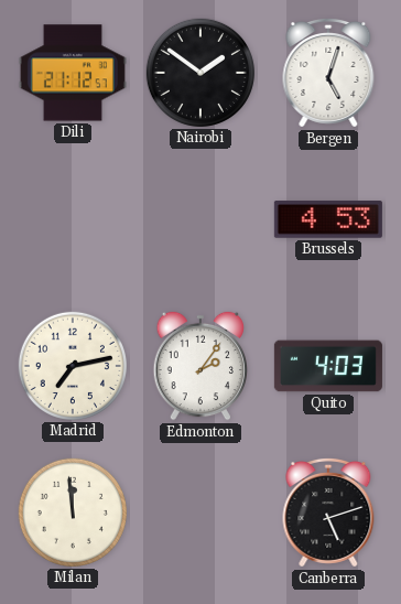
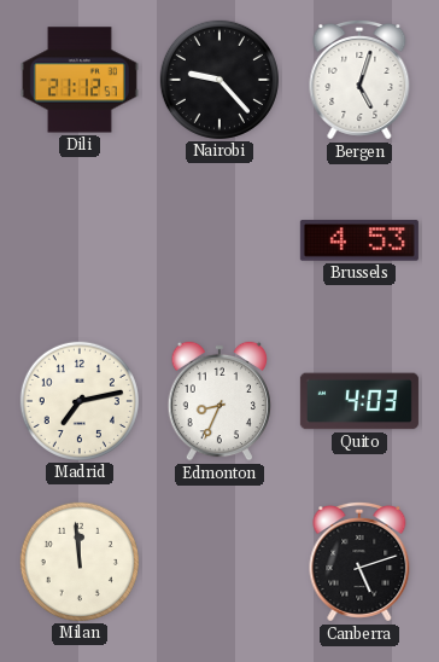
Nairobi: 1:51 -> 9:23 (219, 80)
Edmonton: 2:06 -> 8:34 (218, 401)
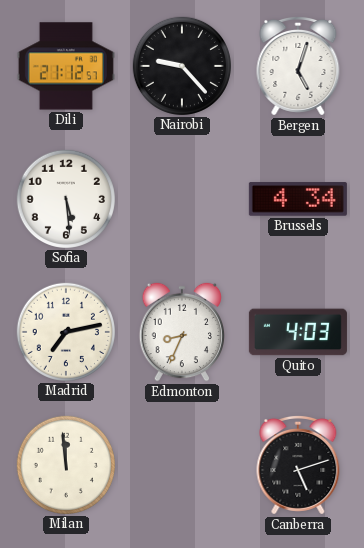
Sofia: none -> 5:29 (66, 199)
Brussels: 4:53 -> 4:34 (298, 199)
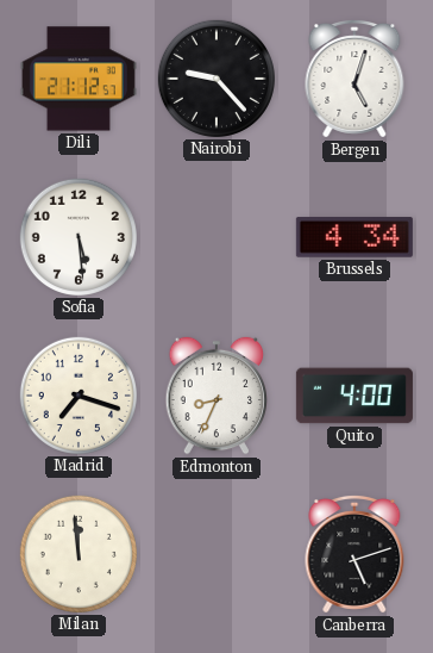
Madrid: 7:13 -> 7:18 (79, 396)
Quito: 4:03 -> 4:00 (354, 396)
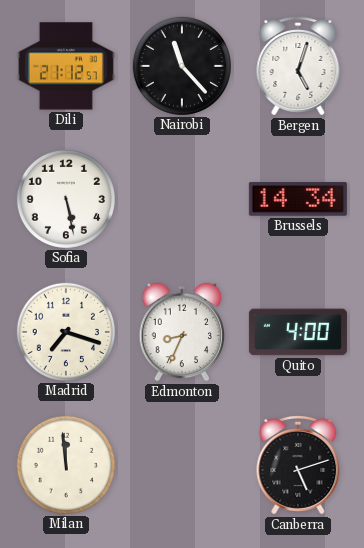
Nairobi: 9:23 -> 11:23 (182, 66)
Sofia: 5:29 -> 5:28 (66, 199)
Brussels: 4:34 -> 14:34 (298, 199)
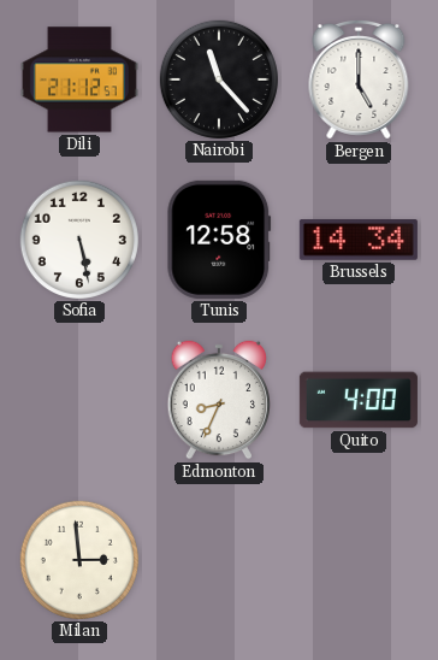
Bergen: 5:03 -> 5:00 (359, 79)
Tunis: none -> 12:58 (219, 240)
Madrid: 7:18 -> none (66, 332)
Milan: 11:59 -> 2:59 (79, 560)
Canberra: 5:12 -> none (298, 465)
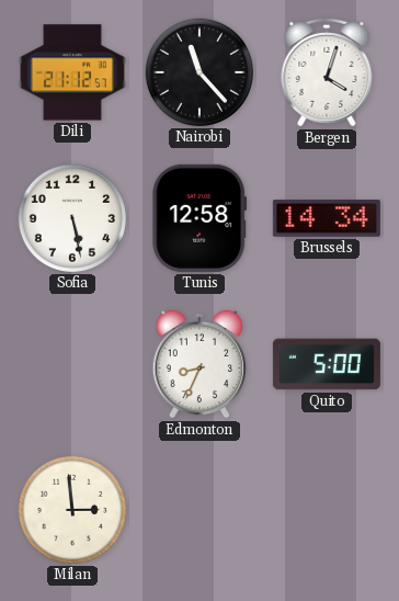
Bergen: 5:00 -> 4:03 (327, 72)
Quito: 4:00 -> 5:00 (327, 364)
